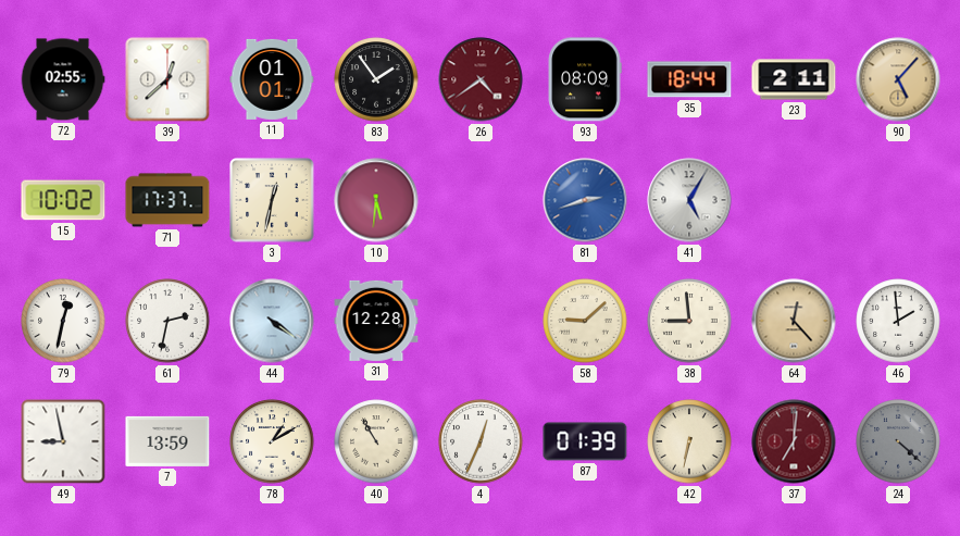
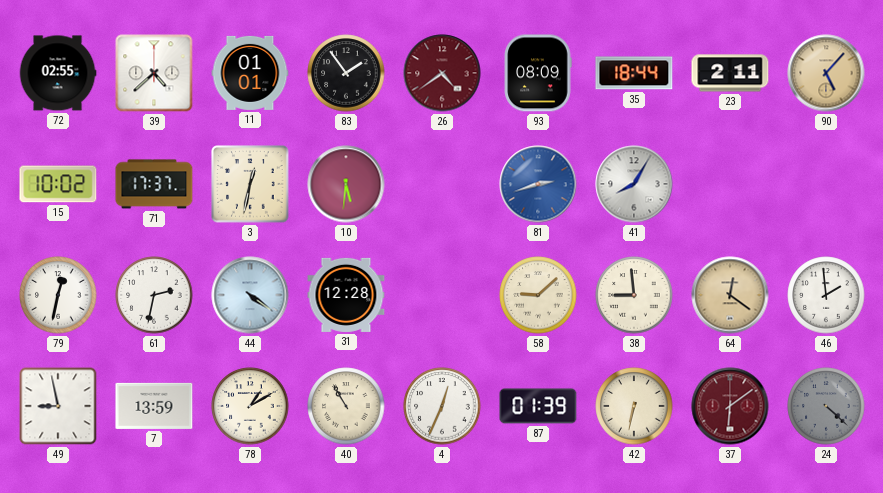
39: 12:38 -> 4:38 (154, 73)
41: 5:05 -> 8:05 (634, 184)
64: 12:23 -> 12:21 (730, 295)
37: 7:01 -> 6:09 (730, 406)
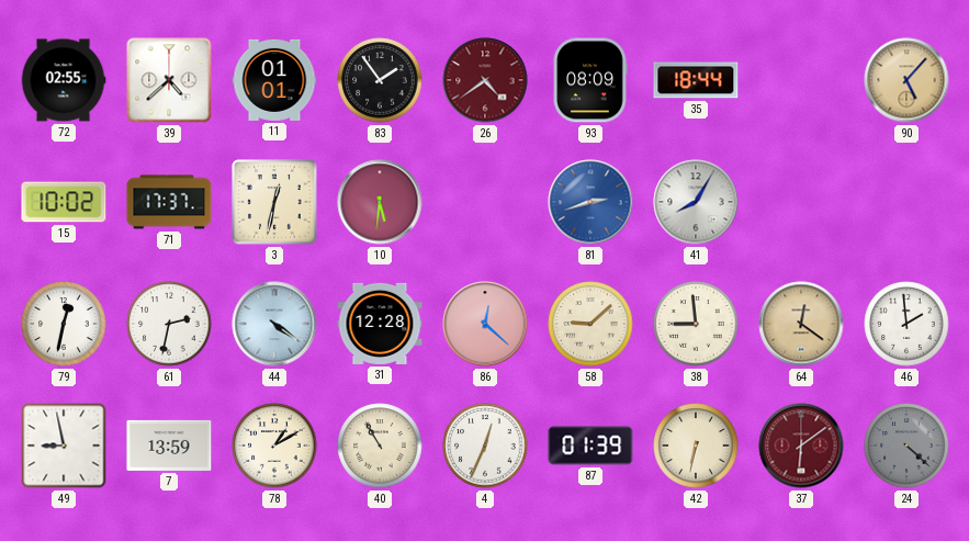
23: 2:11 -> none (730, 73)
86: none -> 12:22 (485, 324)
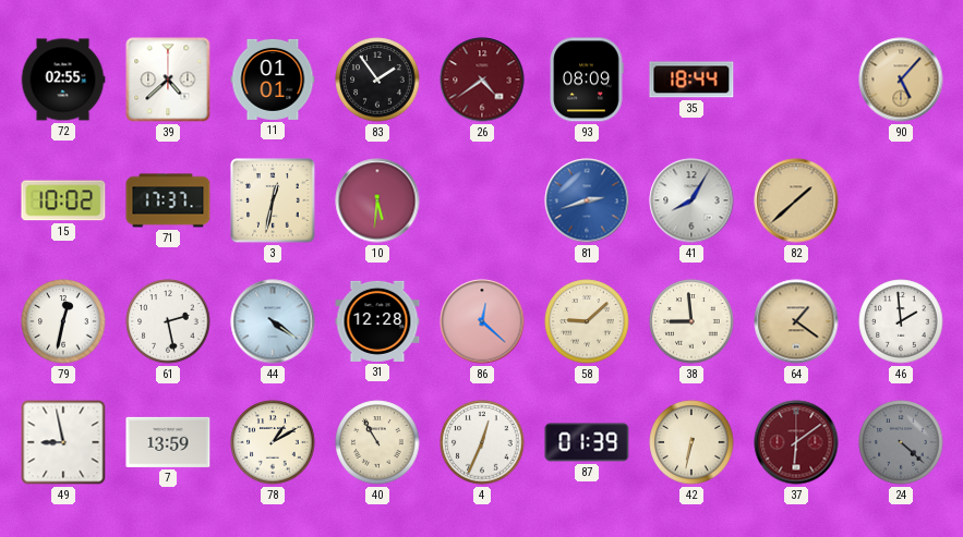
82: none -> 1:38 (796, 200)
61: 2:32 -> 2:28 (168, 321)
64: 12:21 -> 1:21 (796, 321)
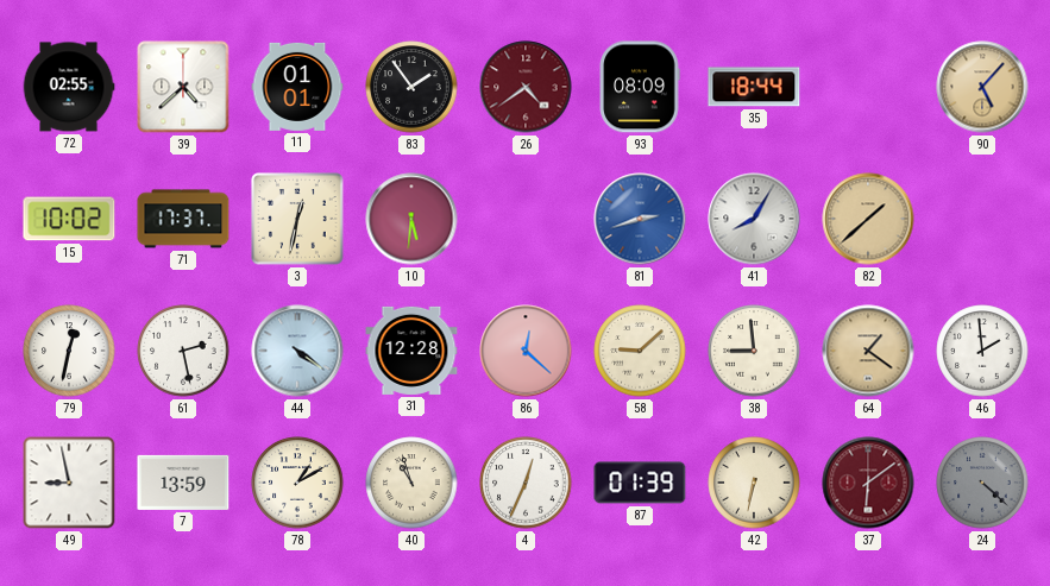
40: 10:55 -> 10:57 (411, 483)
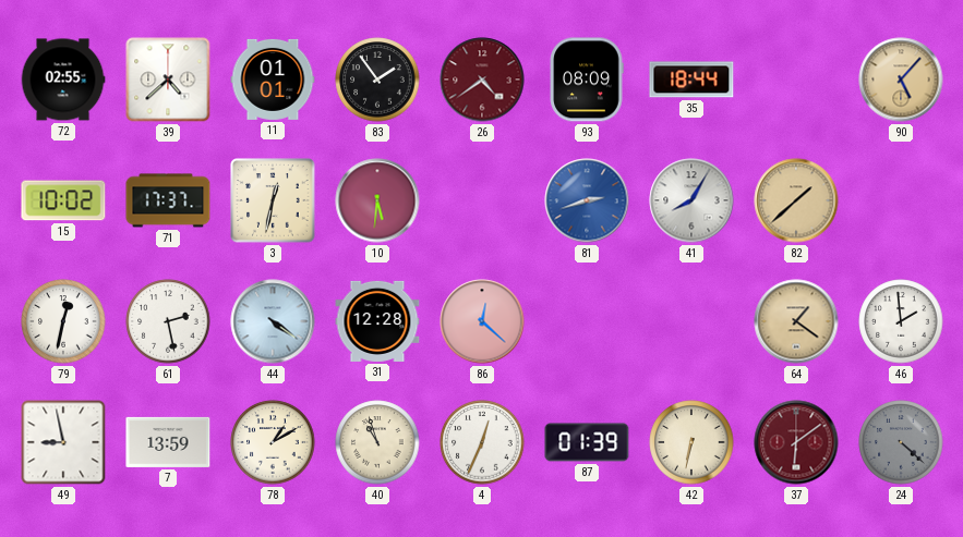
58: 9:08 -> none (640, 351)
38: 8:59 -> none (754, 351)
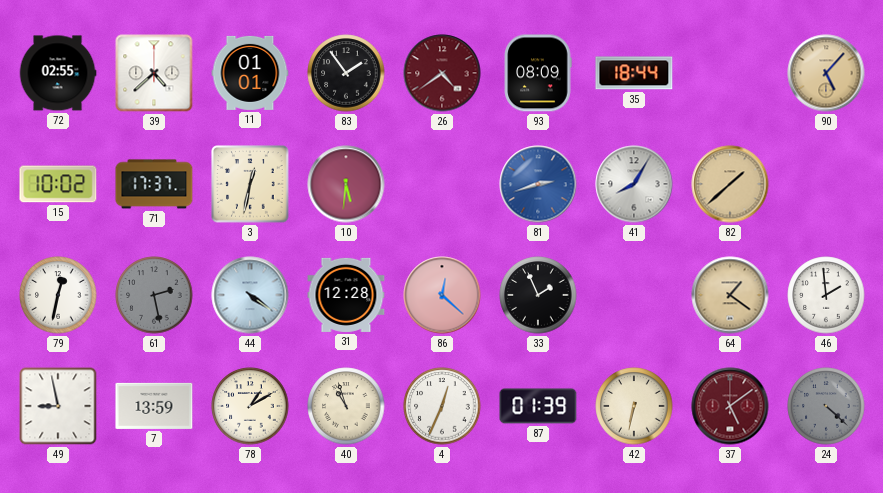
61 dial: white -> grey (154, 295)
33: none -> 1:56 (538, 295)
37: 6:09 -> 5:09 (730, 406)
